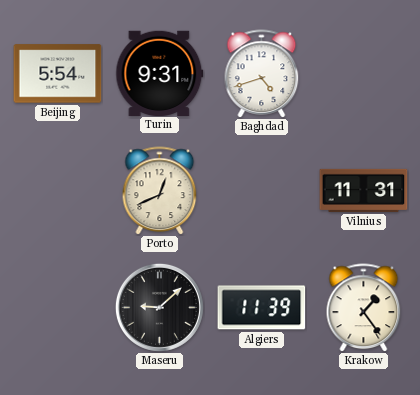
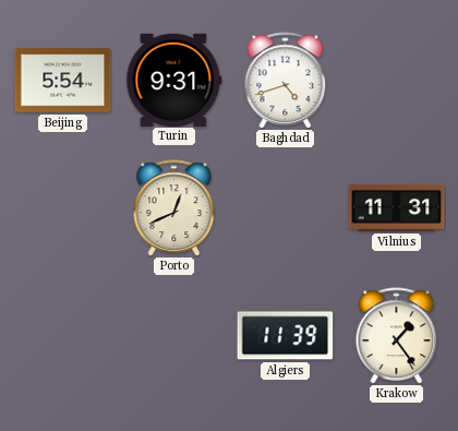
Maseru: 9:08 -> none (159, 307)
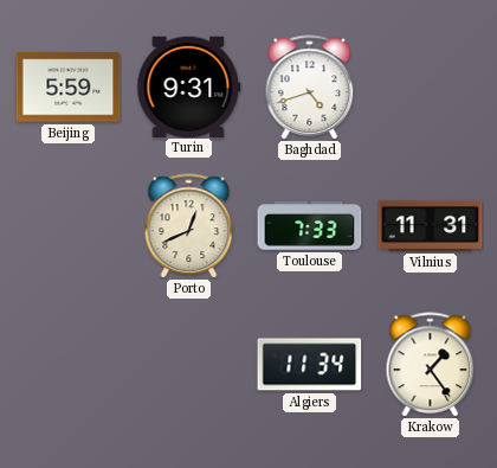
Beijing: 5:54 -> 5:59 (69, 88)
Toulouse: none -> 7:33 (310, 226)
Algiers: 11:39 -> 11:34 (310, 365)
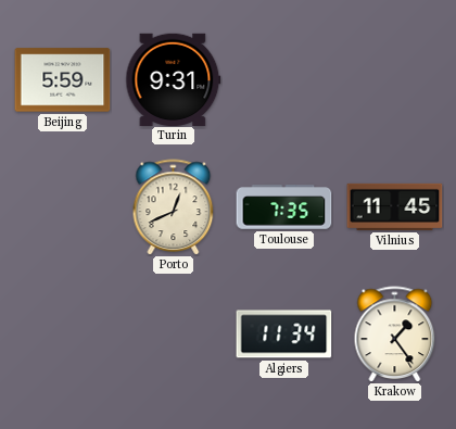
Baghdad: 4:42 -> none (310, 86)
Toulouse: 7:33 -> 7:35 (284, 207)
Vilnius: 11:31 -> 11:45 (395, 206)
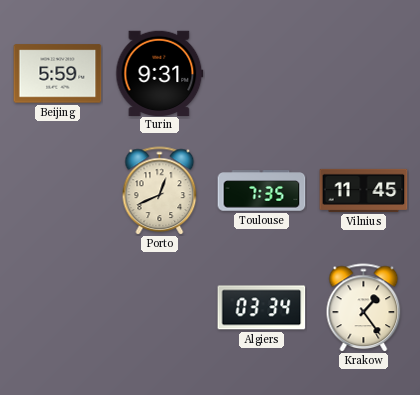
Algiers: 11:34 -> 03:34 (262, 308)
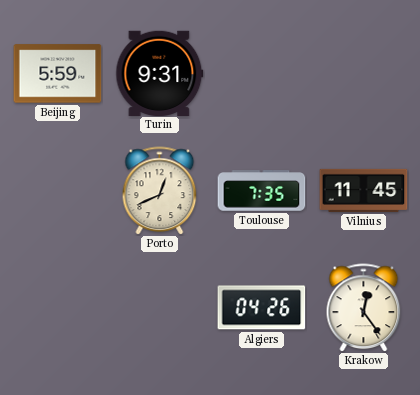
Algiers: 03:34 -> 04:26 (262, 308)
Krakow: 1:24 -> 12:24 (364, 307)
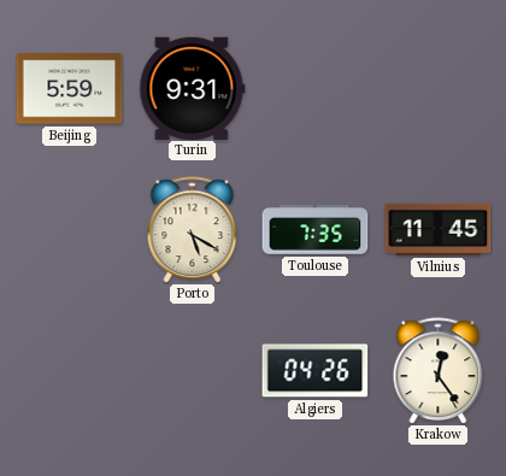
Porto: 12:41 -> 5:20 (193, 229)
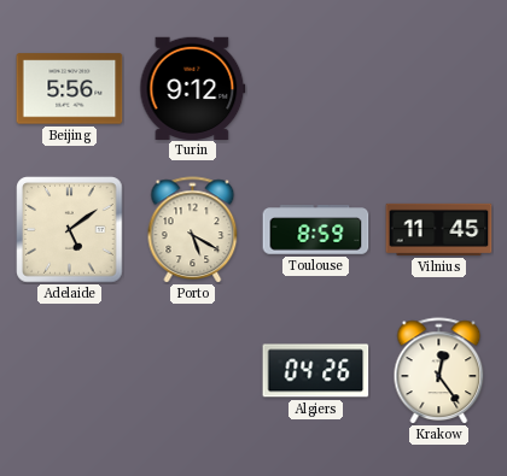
Beijing: 5:59 -> 5:56 (70, 89)
Turin: 9:31 -> 9:12 (193, 88)
Adelaide: none -> 5:09 (70, 230)
Toulouse: 7:35 -> 8:59 (316, 230)
